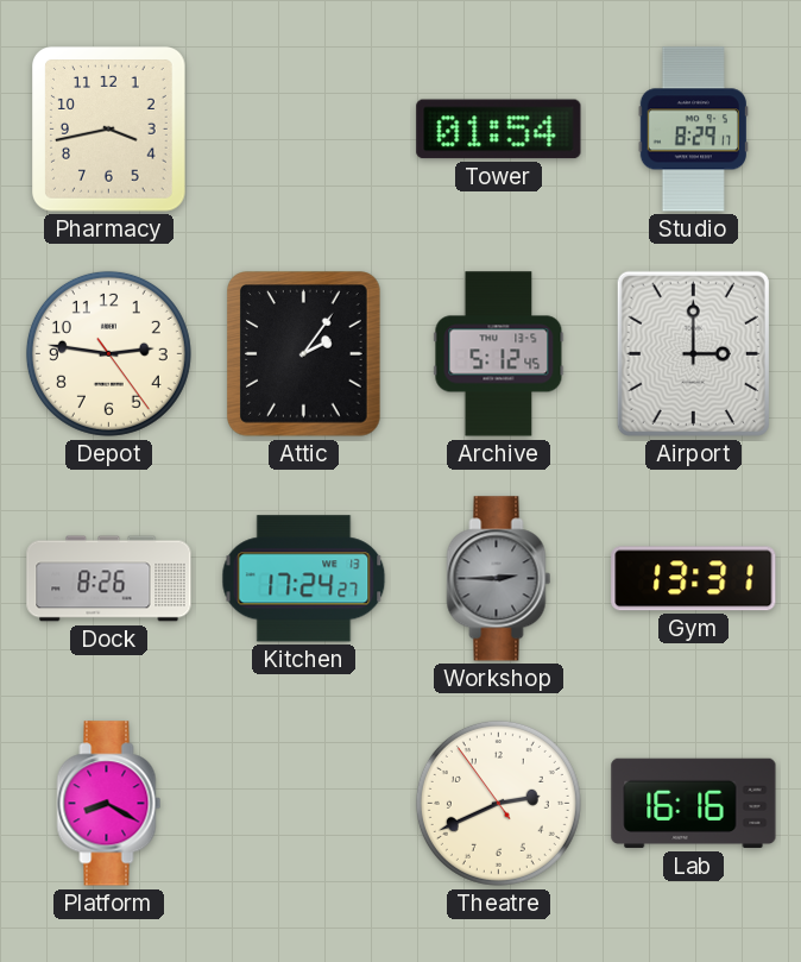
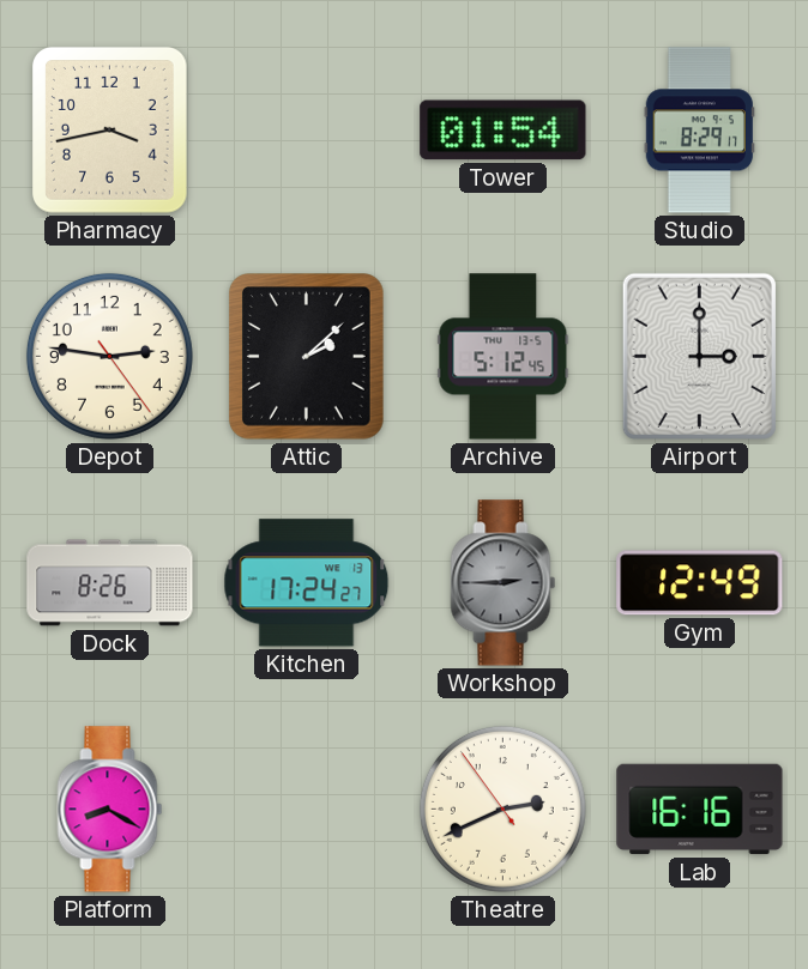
Attic: 2:06 -> 2:08 (307, 357)
Gym: 13:31 -> 12:49 (700, 583)
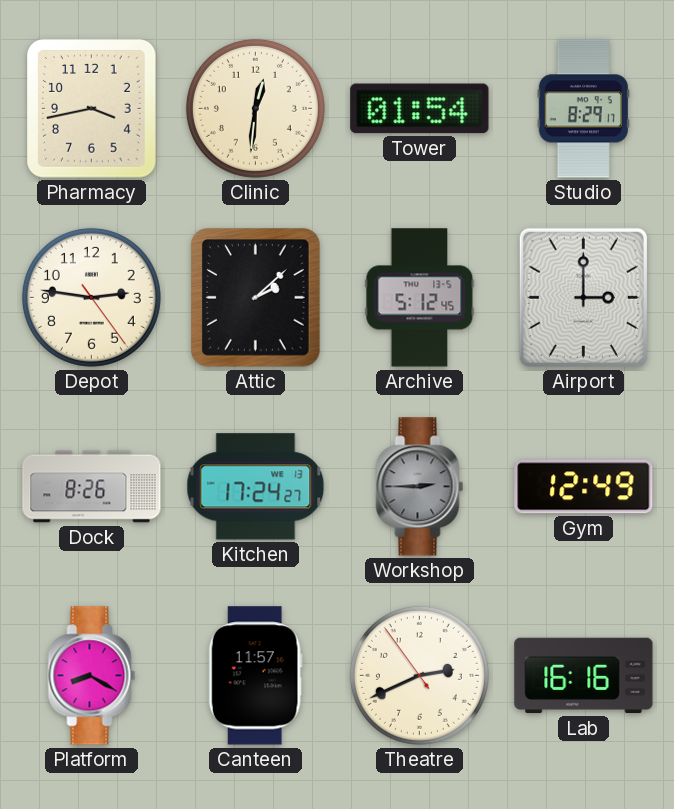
Clinic: none -> 12:31 (255, 108)
Canteen: none -> 11:57 (255, 676)
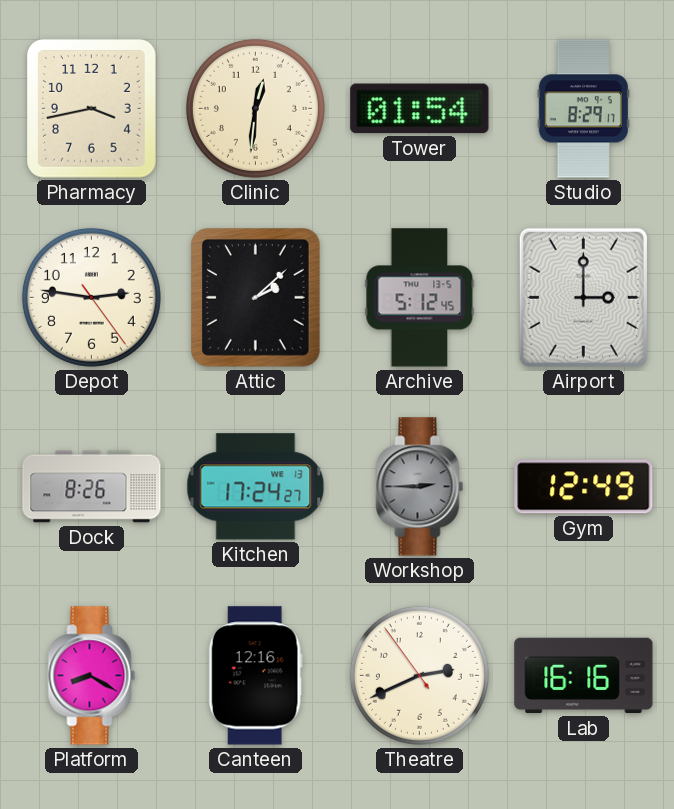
Canteen: 11:57 -> 12:16 (255, 676)
